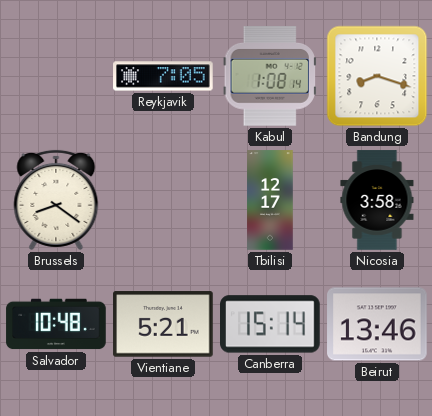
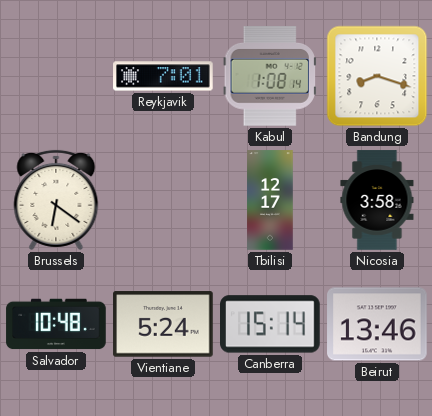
Reykjavik: 7:05 -> 7:01 (163, 76)
Brussels: 8:21 -> 6:21 (56, 200)
Vientiane: 5:21 -> 5:24 (163, 324)
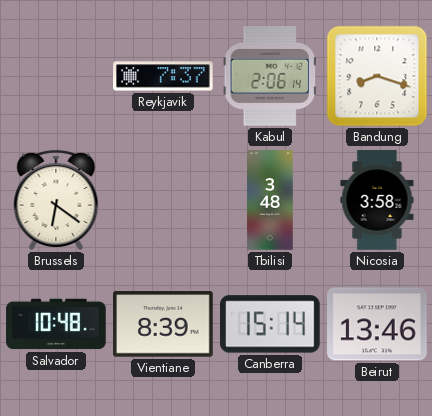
Reykjavik: 7:01 -> 7:37 (163, 76)
Kabul: 1:08 -> 2:06 (269, 76)
Tbilisi: 12:17 -> 3:48 (270, 200)
Vientiane: 5:24 -> 8:39 (163, 324)
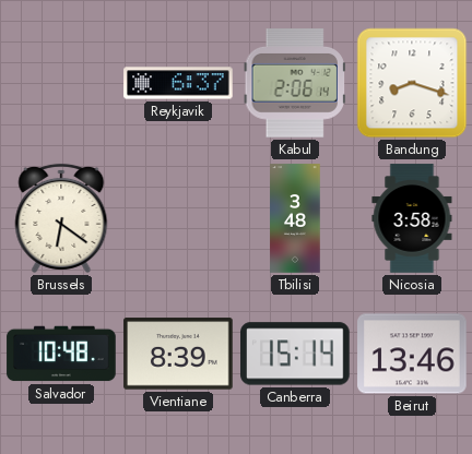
Reykjavik: 7:37 -> 6:37 (178, 83)
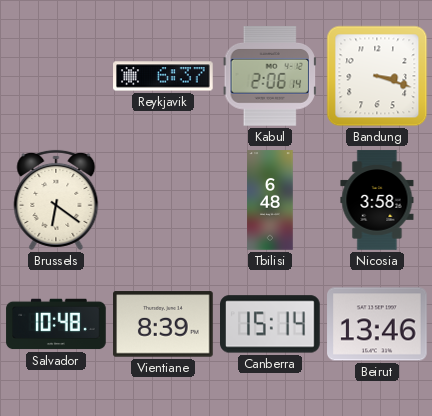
Bandung: 8:18 -> 3:18 (377, 76)
Tbilisi: 3:48 -> 6:48 (270, 200)
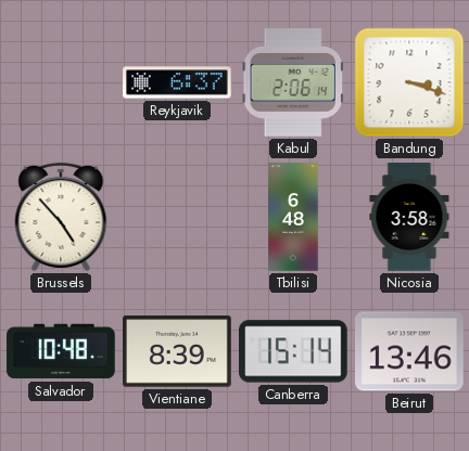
Brussels: 6:21 -> 4:53 (61, 217)
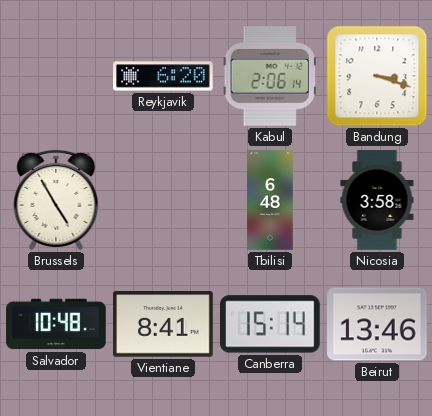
Reykjavik: 6:37 -> 6:20 (163, 76)
Brussels: 4:53 -> 4:55 (56, 200)
Vientiane: 8:39 -> 8:41 (163, 324)
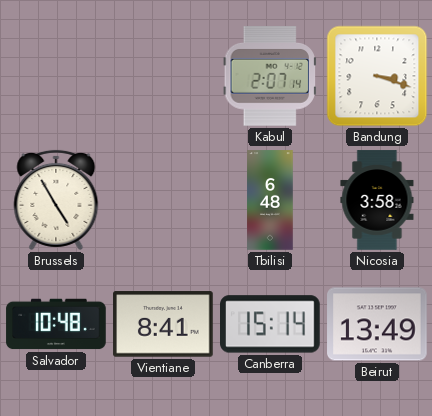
Reykjavik: 6:20 -> none (163, 76)
Kabul: 2:06 -> 2:07 (269, 76)
Beirut: 13:46 -> 13:49 (377, 324)
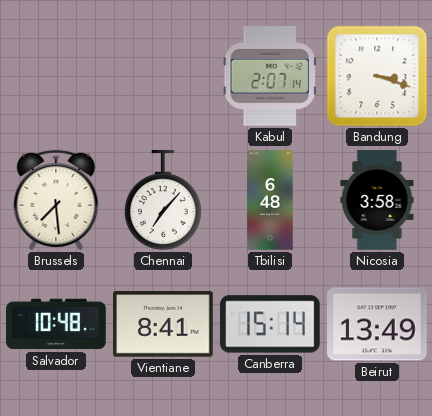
Brussels: 4:55 -> 7:29 (56, 200)
Chennai: none -> 7:07 (163, 200)
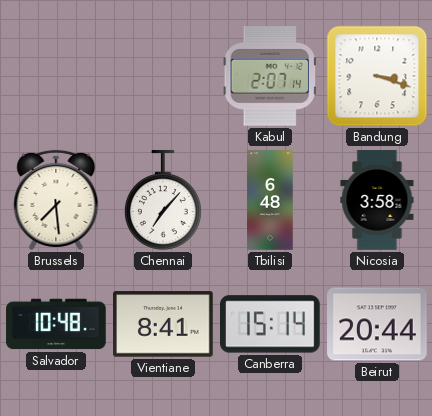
Beirut: 13:49 -> 20:44 (377, 324)
